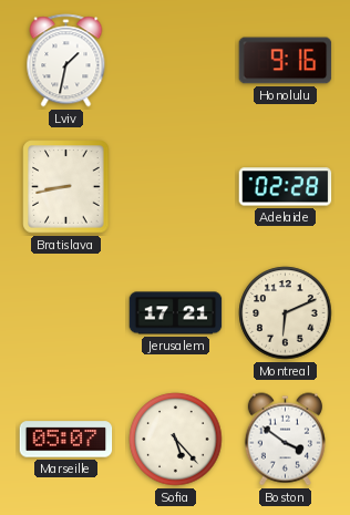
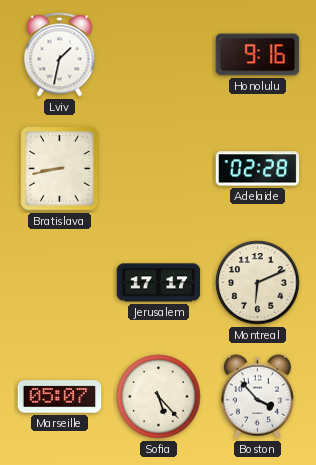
Jerusalem: 17:21 -> 17:17 (159, 283)
Boston: 3:51 -> 3:53 (257, 397)
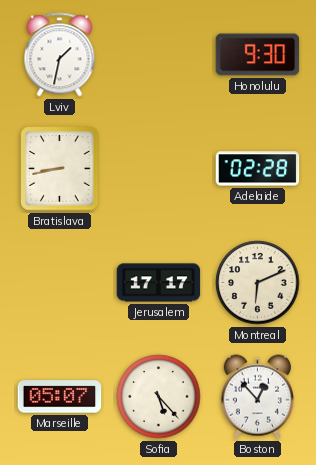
Honolulu: 9:16 -> 9:30 (258, 55)
Boston: 3:53 -> 12:53 (257, 397)
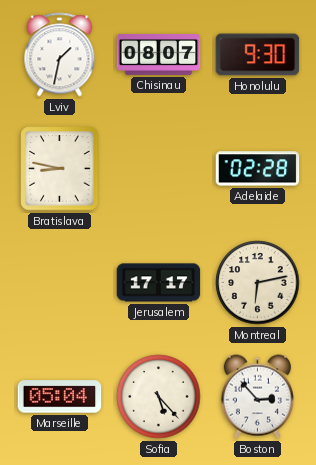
Chisinau: none -> 08:07 (159, 55)
Bratislava: 8:43 -> 8:47 (60, 169)
Montreal: 6:11 -> 6:13 (258, 283)
Marseille: 05:07 -> 05:04 (60, 397)
Boston: 12:53 -> 2:53 (257, 397)
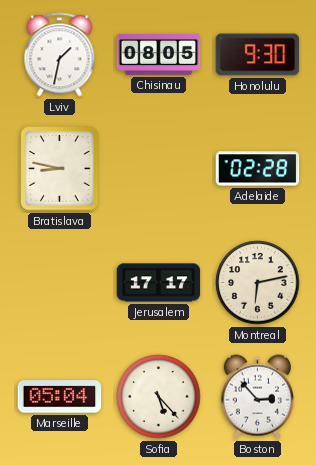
Chisinau: 08:07 -> 08:05 (159, 55)
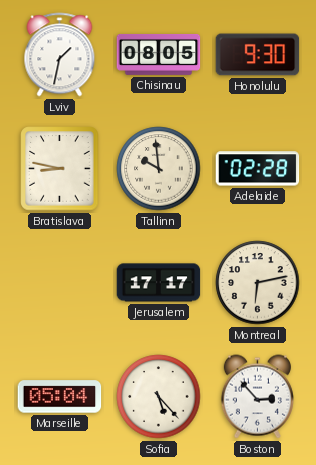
Tallinn: none -> 9:59 (159, 169)
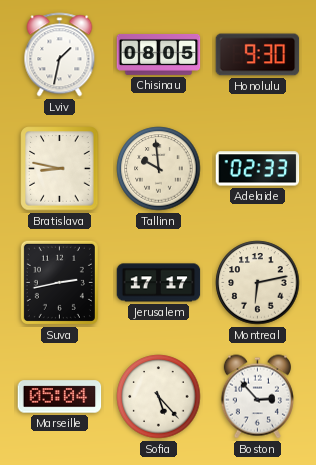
Adelaide: 02:28 -> 02:33 (258, 169)
Suva: none -> 2:43 (59, 282)
